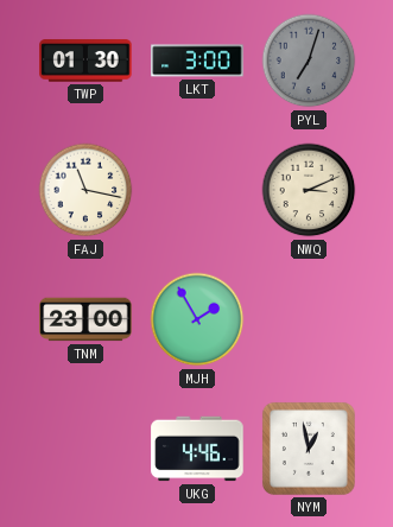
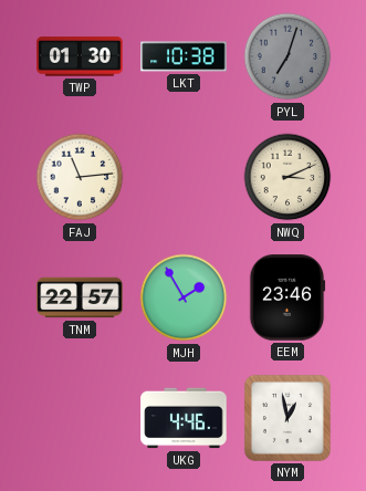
LKT: 3:00 -> 10:38 (184, 56)
FAJ: 11:17 -> 11:14 (80, 177)
TNM: 23:00 -> 22:57 (80, 297)
EEM: none -> 23:46 (287, 297)
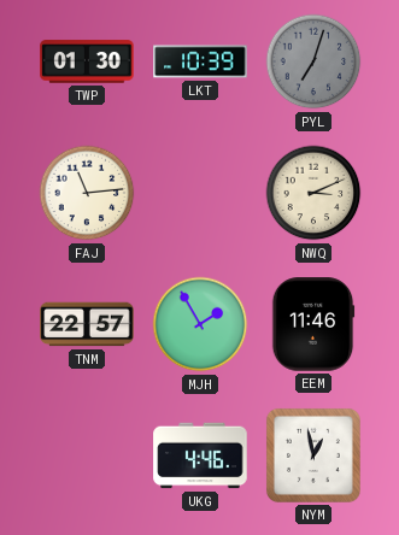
LKT: 10:38 -> 10:39 (200, 61)
EEM: 23:46 -> 11:46 (313, 324)
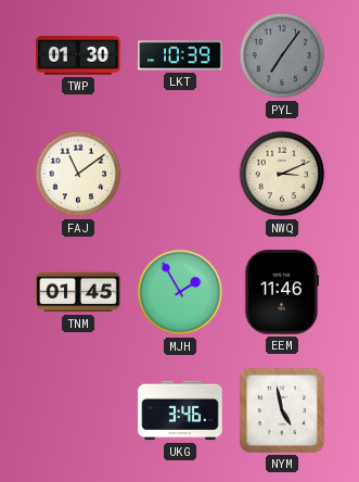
PYL: 7:03 -> 7:06 (282, 55)
FAJ: 11:14 -> 11:09 (78, 174)
TNM: 22:57 -> 01:45 (78, 292)
UKG: 4:46 -> 3:46 (180, 410)
NYM: 12:58 -> 4:58 (282, 410)
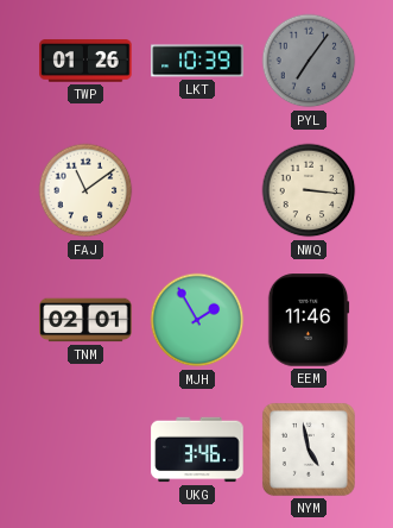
TWP: 01:30 -> 01:26 (85, 61)
NWQ: 3:11 -> 3:16 (309, 190)
TNM: 01:45 -> 02:01 (85, 320)
